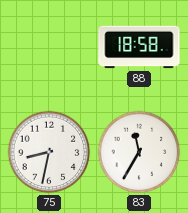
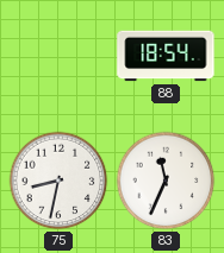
88: 18:58 -> 18:54 (166, 56)
83: 11:35 -> 11:34 (166, 181)
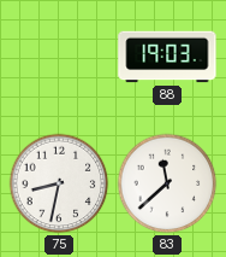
88: 18:54 -> 19:03 (167, 57)
83: 11:34 -> 11:38 (167, 183)
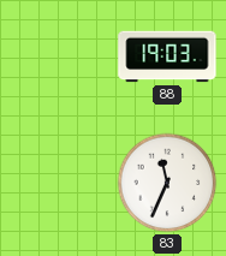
75: 8:32 -> none (59, 183)
83: 11:38 -> 11:34 (167, 183)
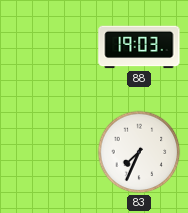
83: 11:34 -> 7:34 (139, 152)
